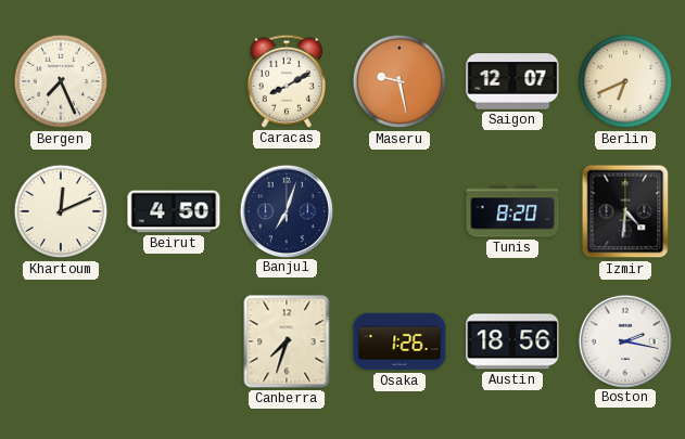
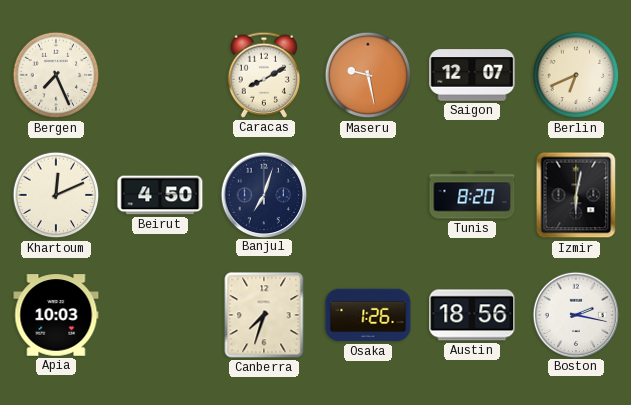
Izmir: 4:31 -> 6:02 (576, 195)
Apia: none -> 10:03 (56, 315)
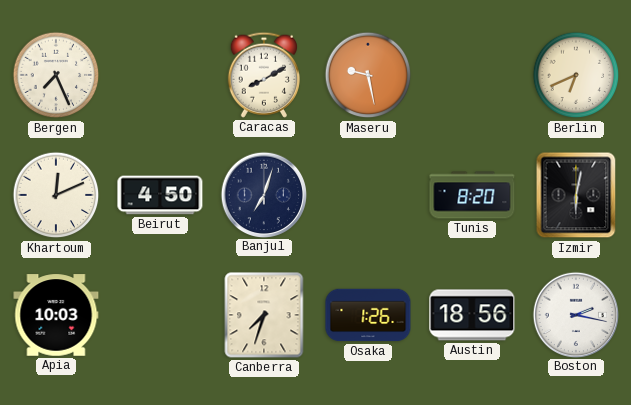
Saigon: 12:07 -> none (472, 75)
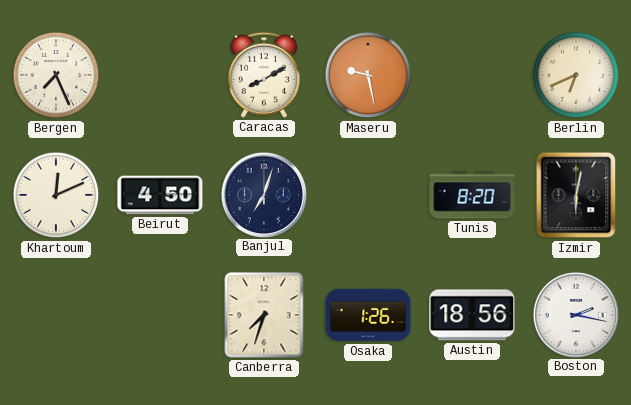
Apia: 10:03 -> none (56, 315)
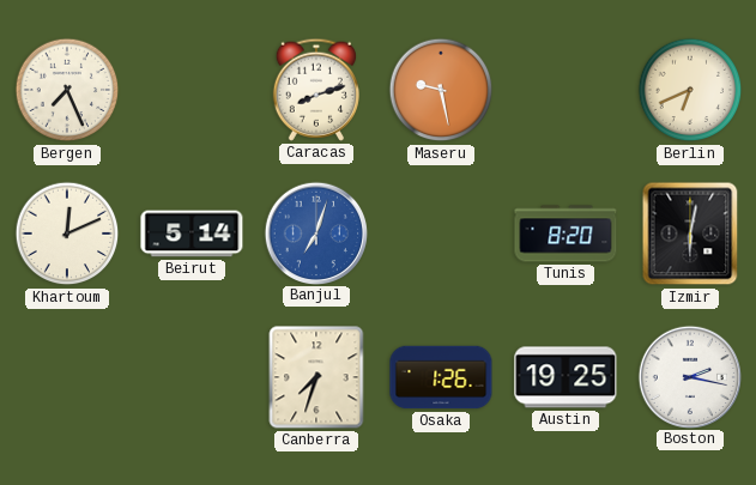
Caracas: 8:10 -> 8:12 (315, 90)
Beirut: 4:50 -> 5:14 (192, 234)
Banjul dial: navy -> blue (315, 232)
Austin: 18:56 -> 19:25 (566, 377)
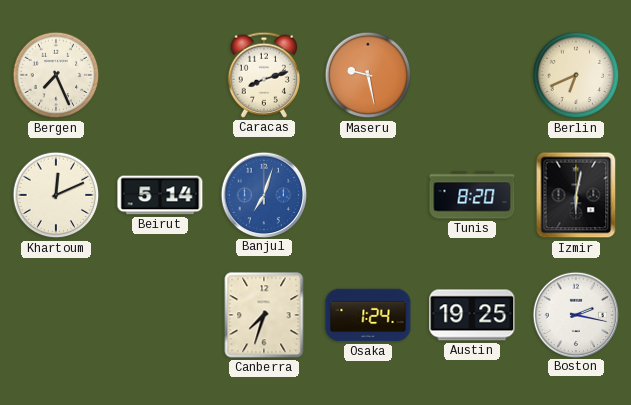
Osaka: 1:26 -> 1:24 (368, 315)
